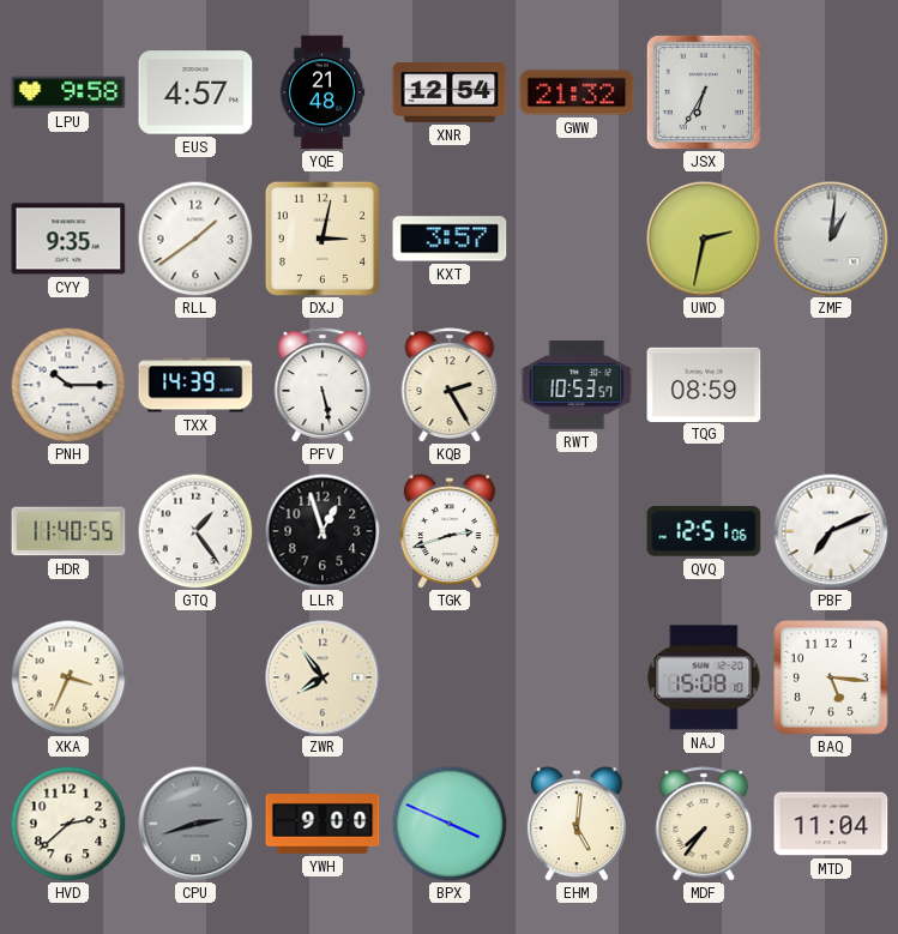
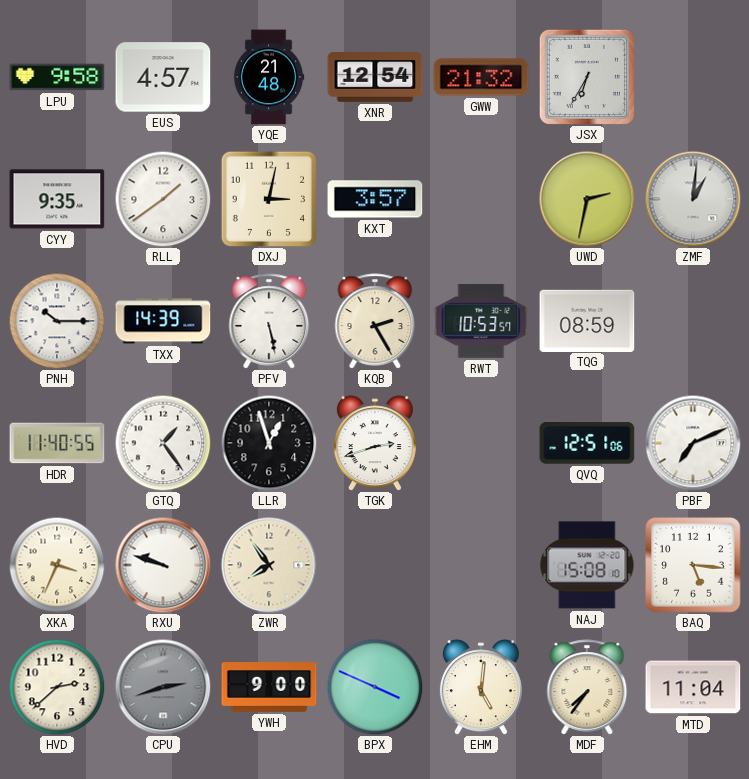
RXU: none -> 9:48 (163, 565)
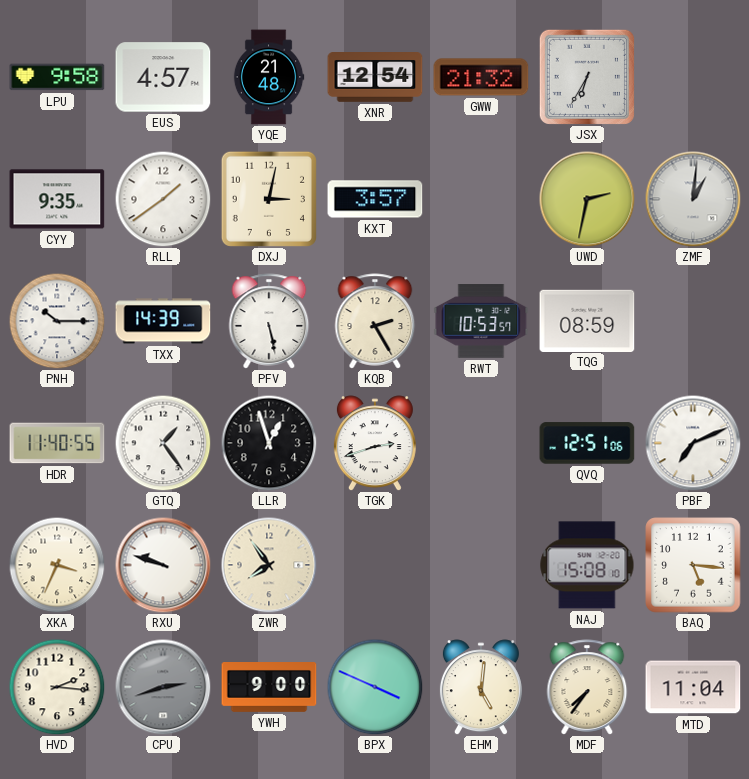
HVD: 2:38 -> 2:16 (57, 687)
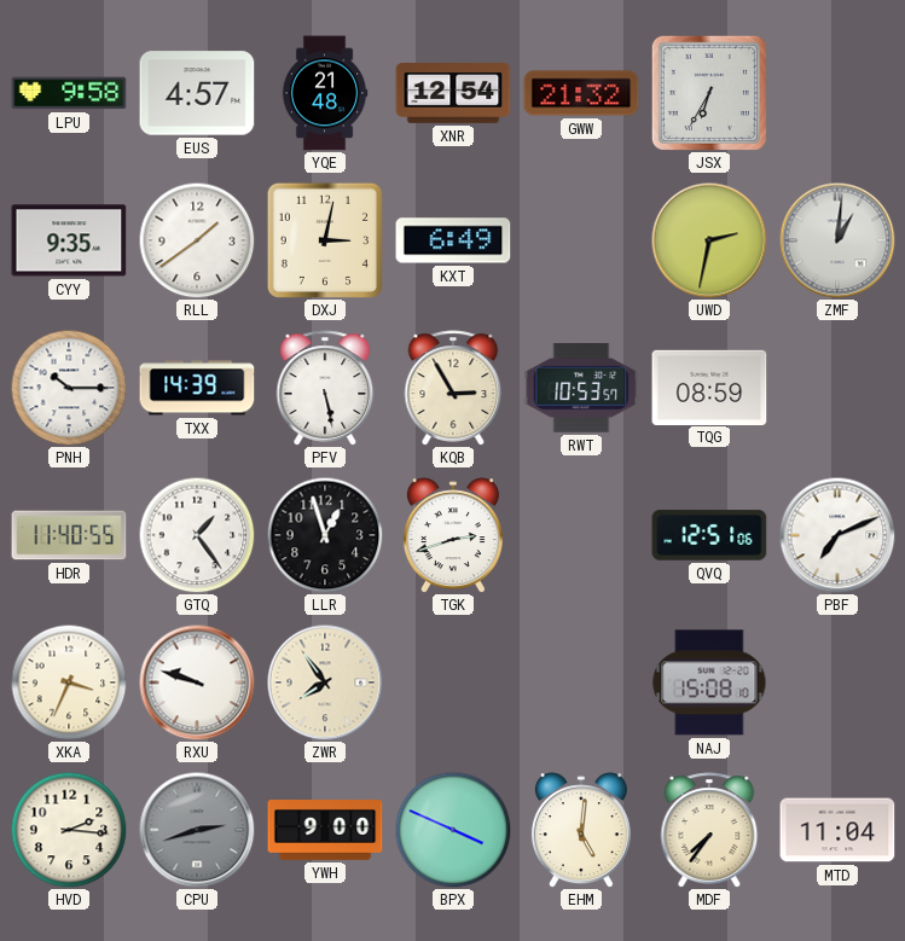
KXT: 3:57 -> 6:49 (453, 240)
KQB: 2:25 -> 2:55 (453, 388)
BAQ: 5:16 -> none (693, 565)
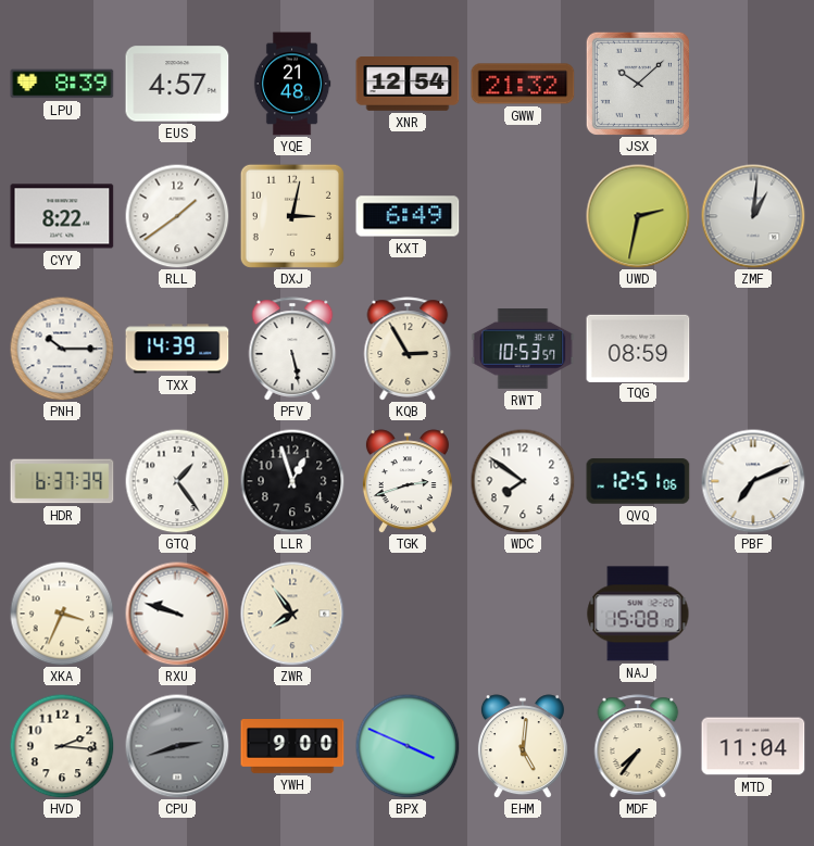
LPU: 9:58 -> 8:39 (62, 84)
JSX: 6:35 -> 10:08 (638, 84)
CYY: 9:35 -> 8:22 (62, 216)
HDR: 11:40 -> 6:37 (62, 481)
WDC: none -> 7:51 (523, 481)
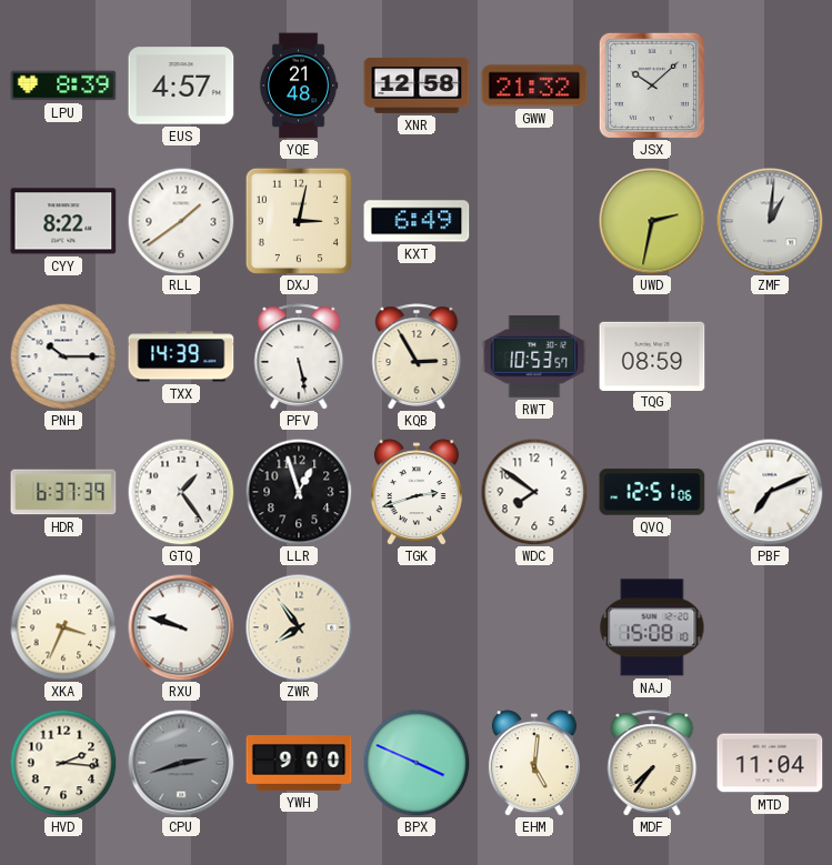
XNR: 12:54 -> 12:58 (417, 86)
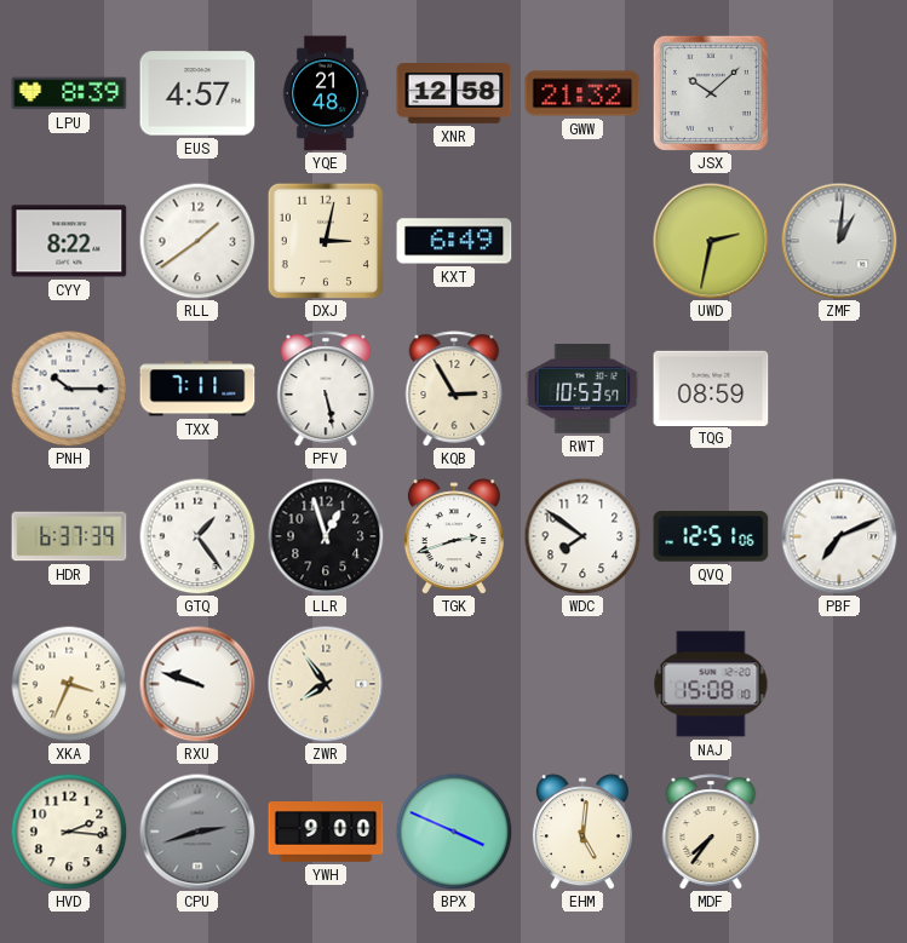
TXX: 14:39 -> 7:11 (197, 389)
MTD: 11:04 -> none (770, 763)
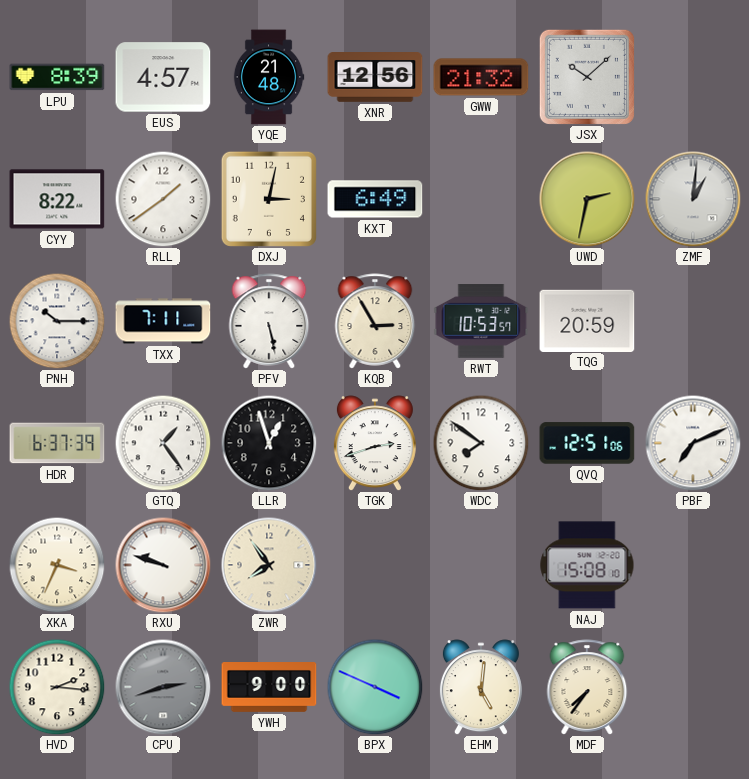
XNR: 12:58 -> 12:56 (375, 77)
TQG: 08:59 -> 20:59 (587, 320)
